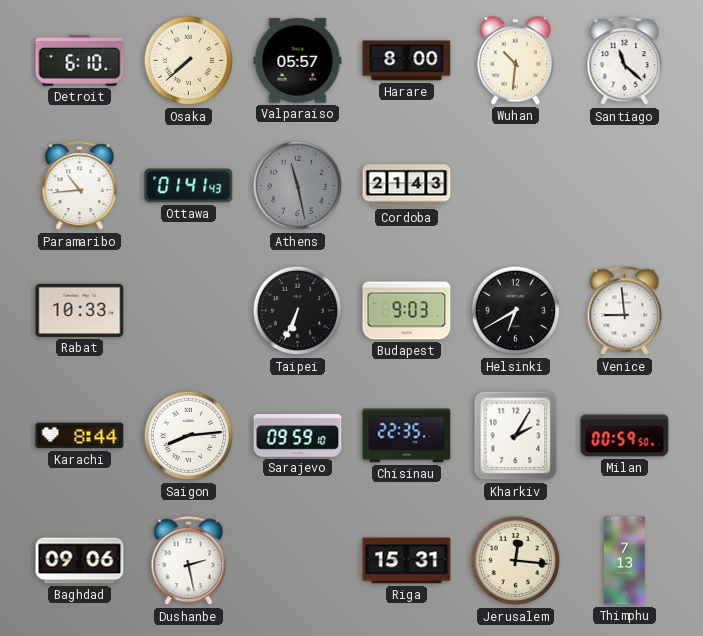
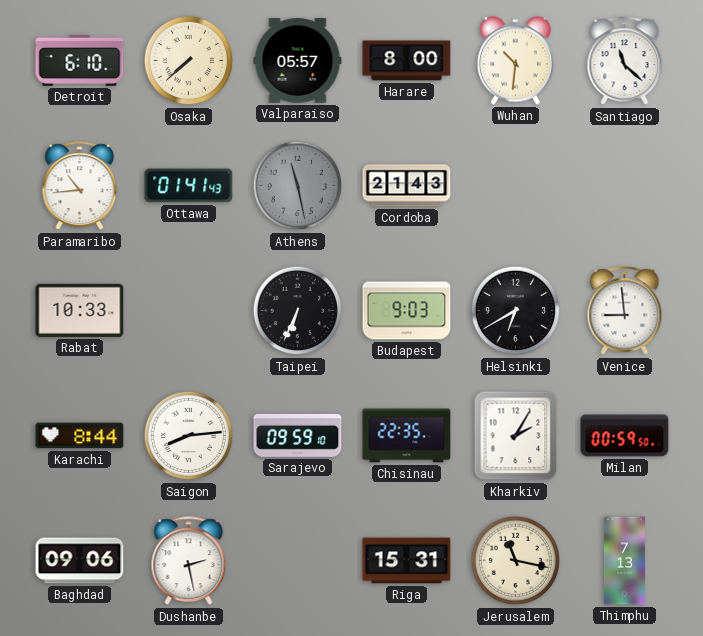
Jerusalem: 12:16 -> 11:17 (516, 561)
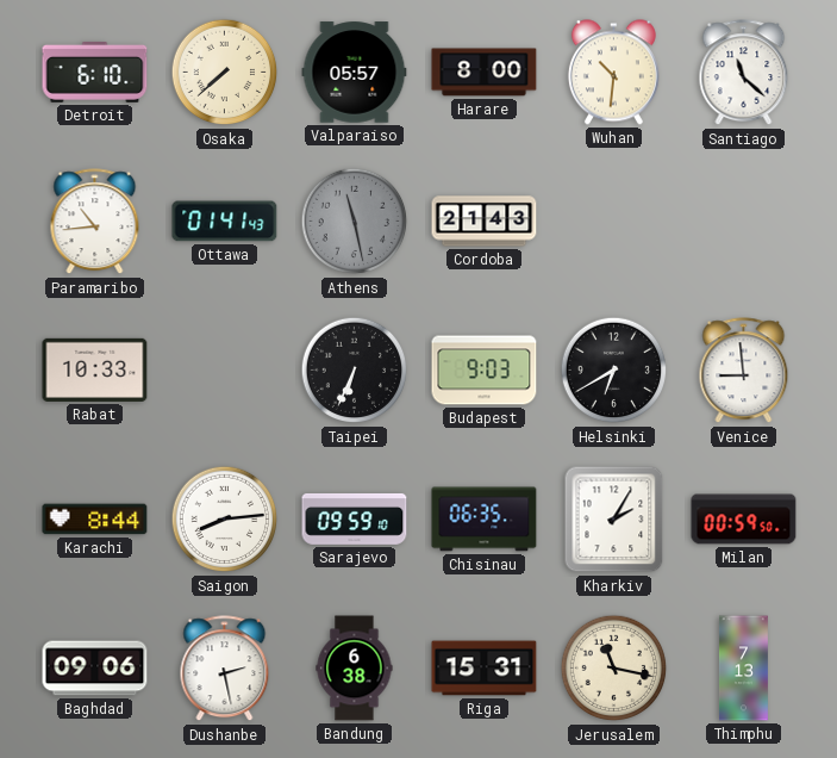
Chisinau: 22:35 -> 06:35 (485, 520)
Bandung: none -> 6:38 (355, 669)
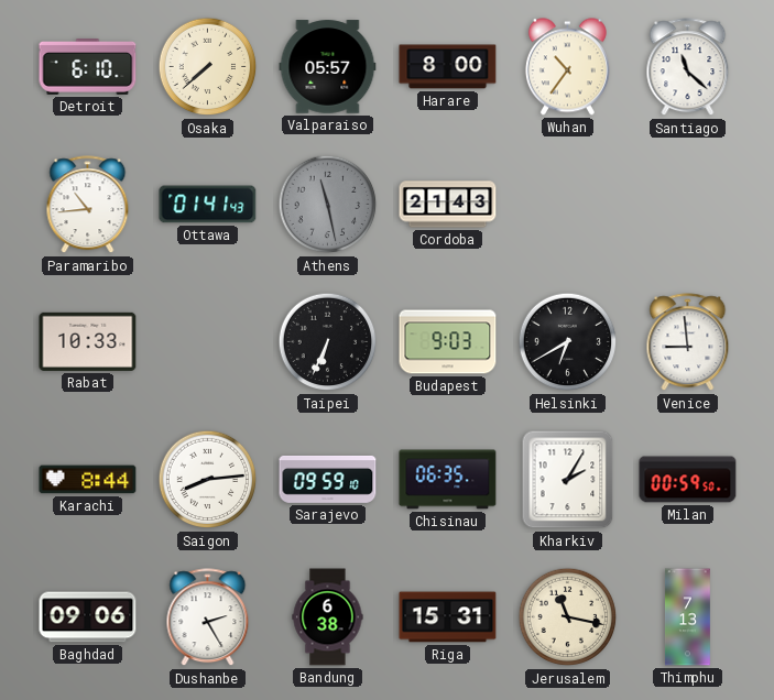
Wuhan: 10:31 -> 10:36 (567, 67)
Dushanbe: 2:28 -> 2:25 (208, 617)
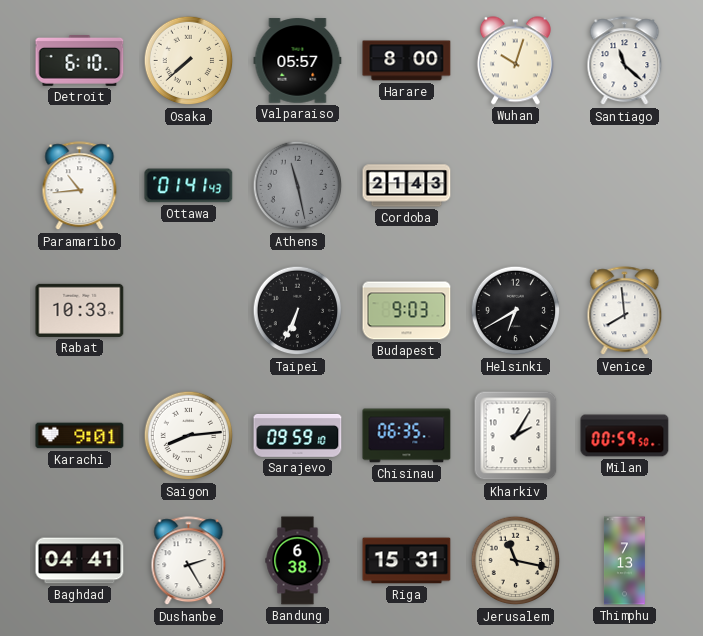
Wuhan: 10:36 -> 10:03 (515, 61)
Venice: 8:59 -> 7:59 (625, 311)
Karachi: 8:44 -> 9:01 (80, 436)
Baghdad: 09:06 -> 04:41 (80, 561)
